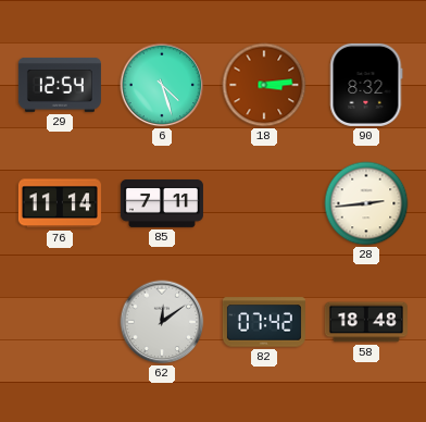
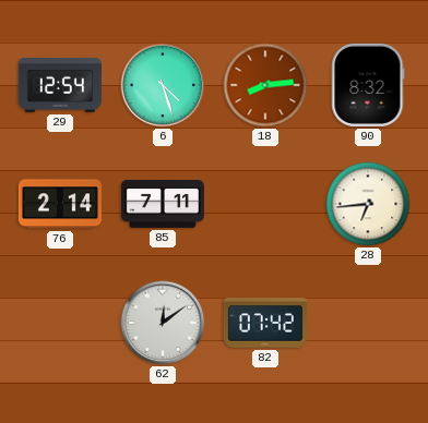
18: 3:14 -> 8:14 (265, 85)
76: 11:14 -> 2:14 (60, 204)
28: 2:44 -> 6:44 (368, 204)
58: 18:48 -> none (366, 322)
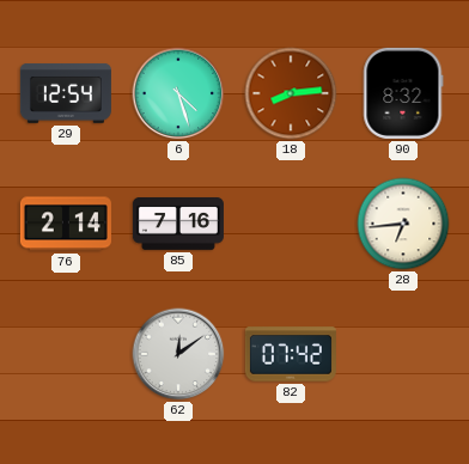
85: 7:11 -> 7:16 (178, 224)
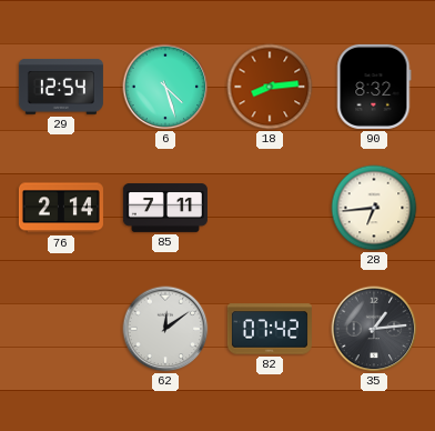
85: 7:16 -> 7:11 (165, 208)
35: none -> 1:14 (374, 329)
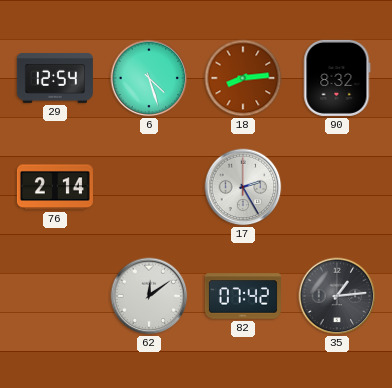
85: 7:11 -> none (165, 208)
17: none -> 2:25 (243, 187)
28: 6:44 -> none (374, 208)
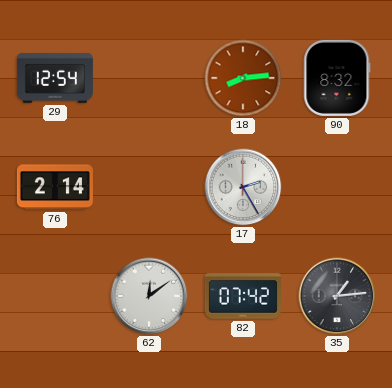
6: 4:27 -> none (149, 78)
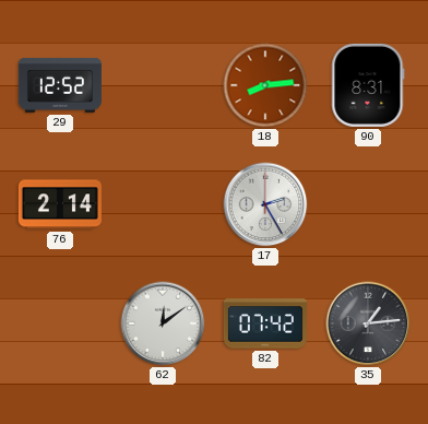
29: 12:54 -> 12:52 (60, 85)
90: 8:32 -> 8:31 (368, 85)
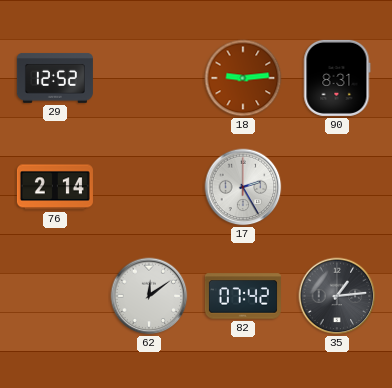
18: 8:14 -> 9:14 (243, 78)
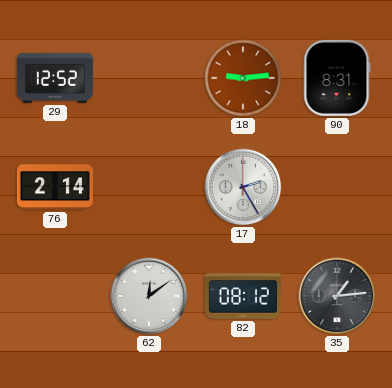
82: 07:42 -> 08:12 (243, 296)
